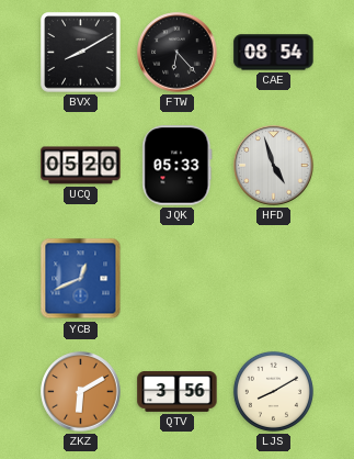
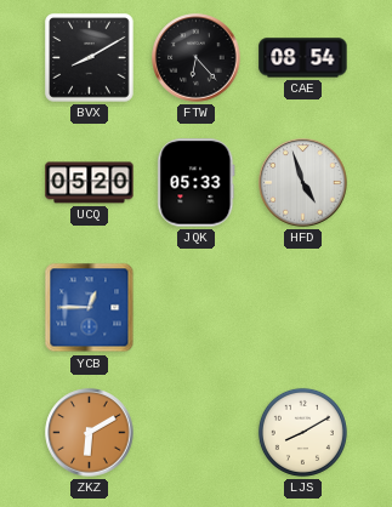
YCB: 12:41 -> 12:45 (90, 308)
QTV: 3:56 -> none (178, 391)
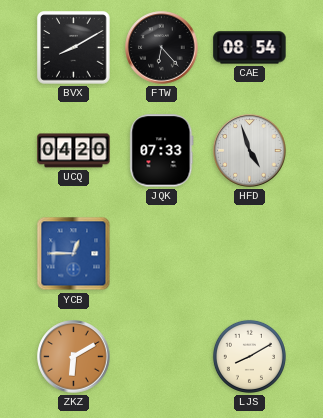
UCQ: 05:20 -> 04:20 (74, 151)
JQK: 05:33 -> 07:33 (162, 151)
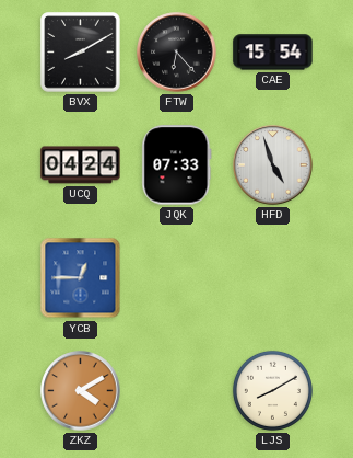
CAE: 08:54 -> 15:54 (273, 53)
UCQ: 04:20 -> 04:24 (81, 165)
ZKZ: 6:10 -> 4:10 (81, 391)
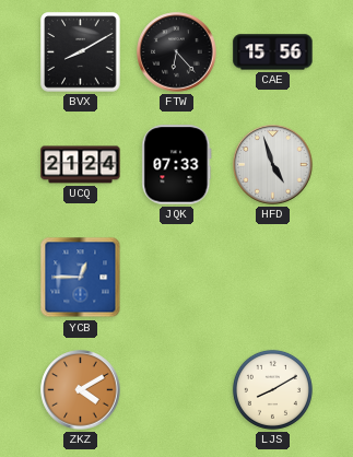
CAE: 15:54 -> 15:56 (273, 52)
UCQ: 04:24 -> 21:24 (81, 165)
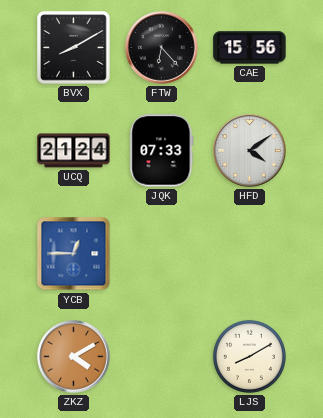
HFD: 4:57 -> 4:09 (250, 151)
